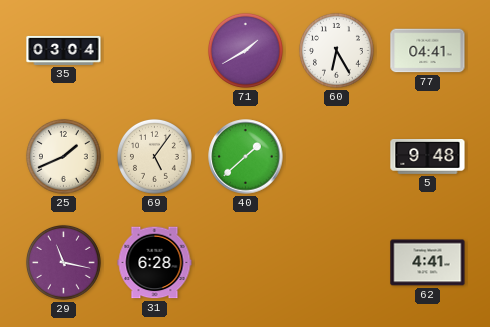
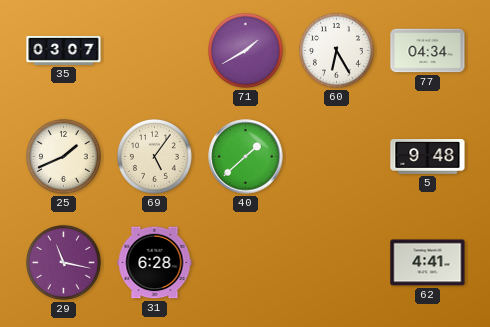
35: 03:04 -> 03:07 (64, 50)
77: 04:41 -> 04:34 (428, 51)
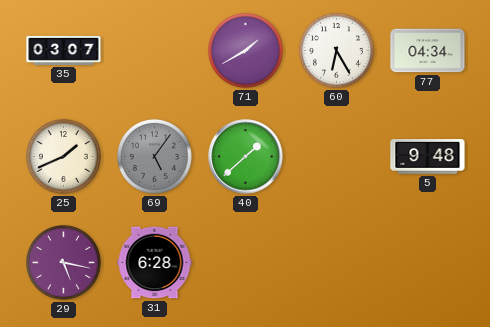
69 dial: cream -> grey (154, 156)
29: 11:17 -> 5:17 (63, 262)
62: 4:41 -> none (428, 263)
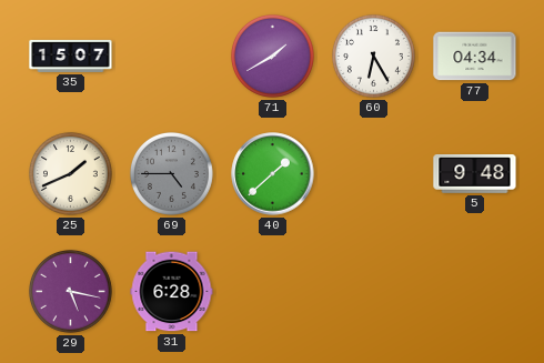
35: 03:07 -> 15:07 (71, 56)
69: 5:06 -> 4:45 (171, 173)
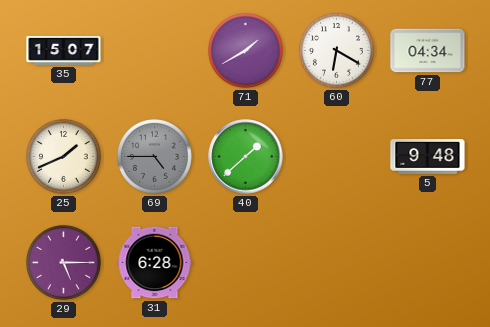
60: 6:25 -> 6:20 (336, 50)
29: 5:17 -> 5:15 (63, 262)
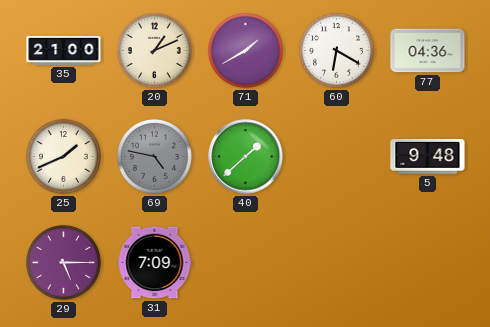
35: 15:07 -> 21:00 (64, 50)
20: none -> 1:11 (154, 50)
77: 04:34 -> 04:36 (428, 51)
69: 4:45 -> 4:47 (154, 156)
31: 6:28 -> 7:09 (155, 263)
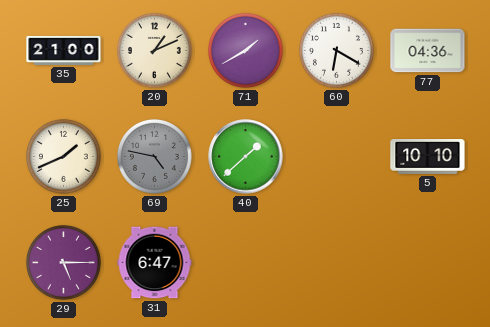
5: 9:48 -> 10:10 (428, 157)
31: 7:09 -> 6:47 (155, 263)
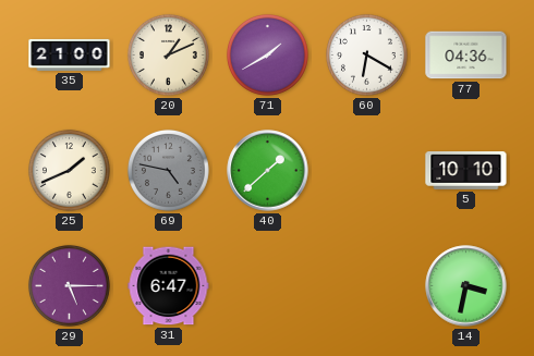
14: none -> 3:32 (466, 286)
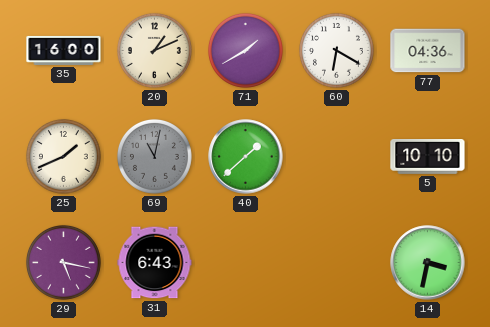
35: 21:00 -> 16:00 (64, 50)
69: 4:47 -> 11:02 (154, 156)
29: 5:15 -> 5:17 (63, 262)
31: 6:47 -> 6:43 (155, 263)
